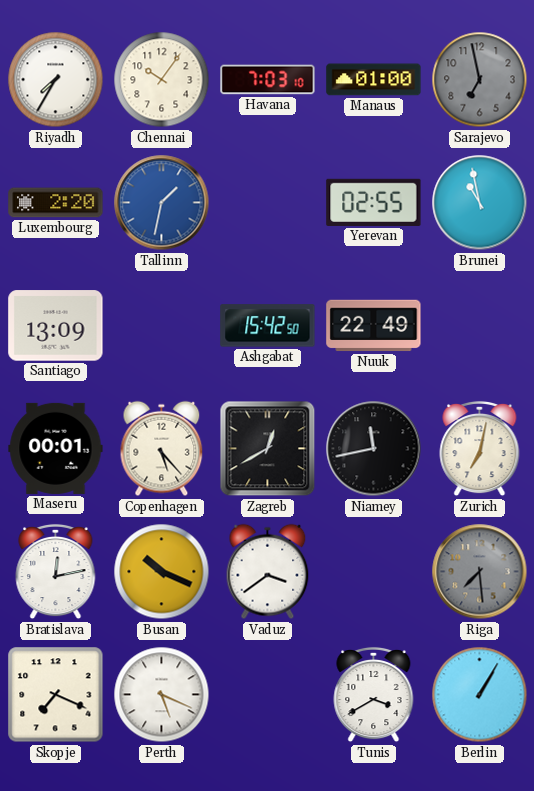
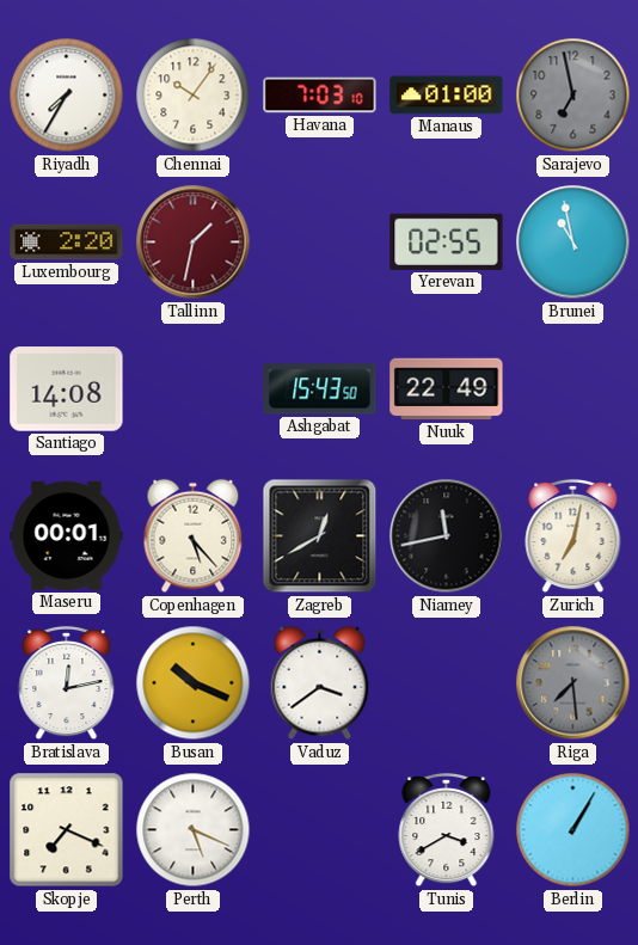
Tallinn dial: blue -> burgundy (194, 243)
Santiago: 13:09 -> 14:08 (67, 389)
Ashgabat: 15:42 -> 15:43 (320, 389)
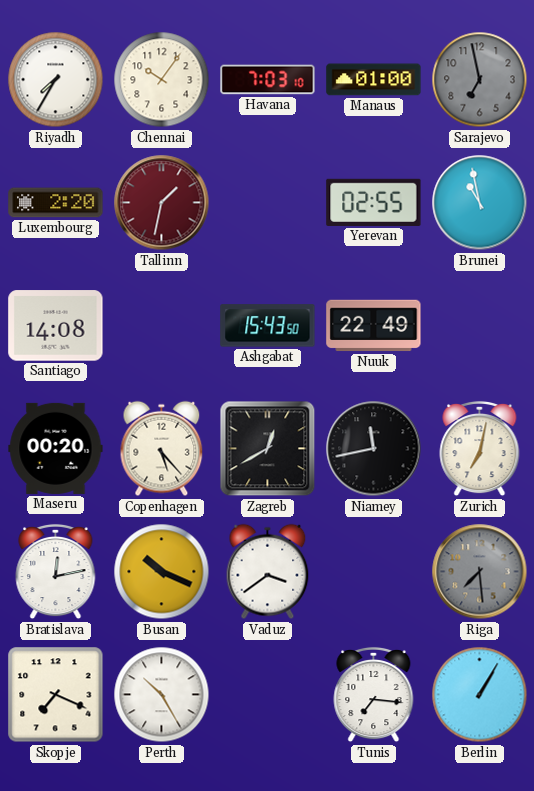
Maseru: 00:01 -> 00:20 (56, 448)
Perth: 5:19 -> 10:25 (162, 695)
Tunis: 3:40 -> 7:16 (374, 695)
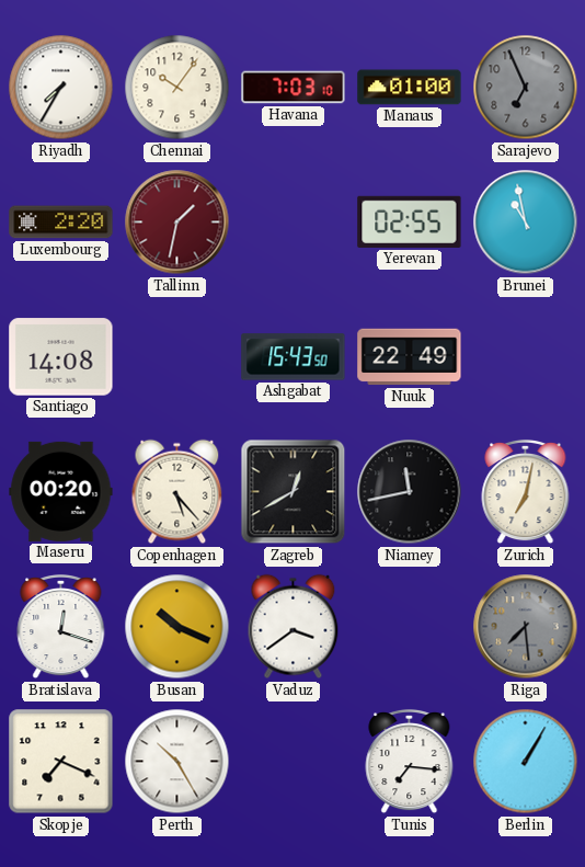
Sarajevo: 6:58 -> 6:56 (526, 88)
Bratislava: 12:13 -> 12:18 (61, 627)
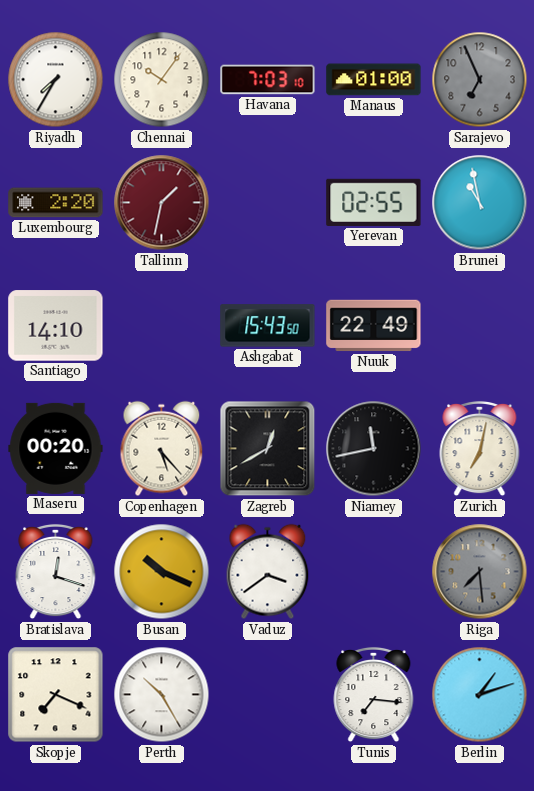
Santiago: 14:08 -> 14:10 (56, 326)
Berlin: 1:05 -> 1:12 (480, 695)
